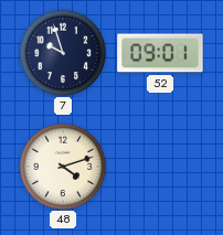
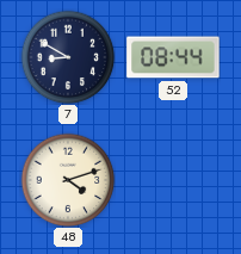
7: 9:57 -> 8:50 (68, 57)
52: 09:01 -> 08:44 (173, 57)
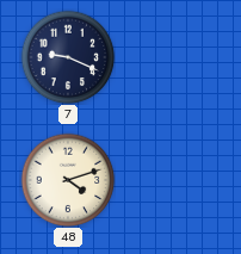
7: 8:50 -> 9:19 (68, 57)
52: 08:44 -> none (173, 57)
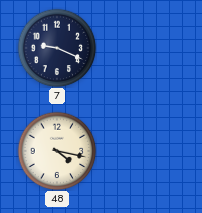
48: 4:12 -> 4:17 (57, 151)
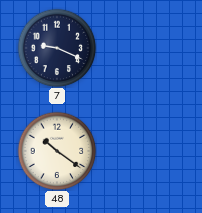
48: 4:17 -> 10:21 (57, 151)
